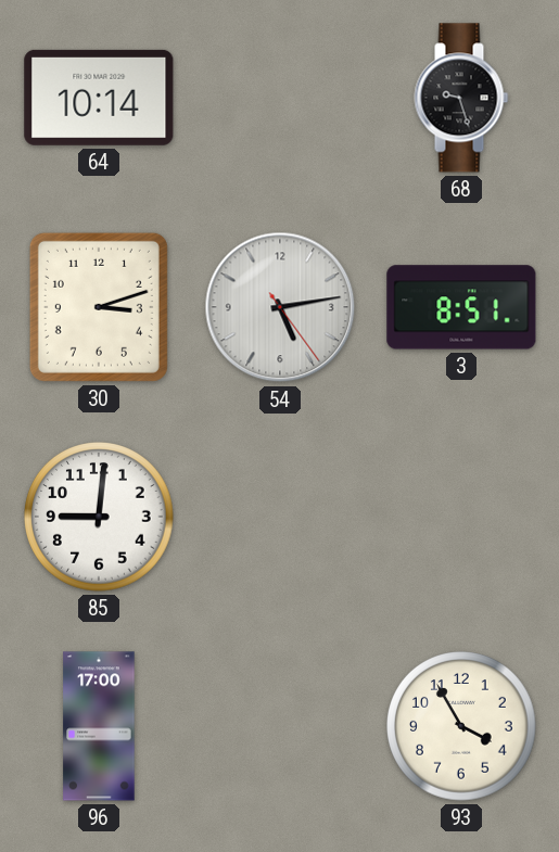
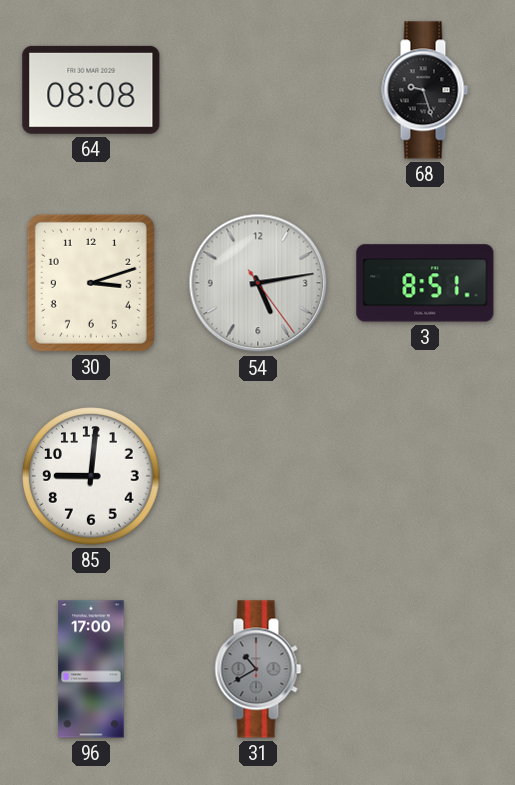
64: 10:14 -> 08:08 (91, 90)
31: none -> 10:40 (258, 669)
93: 3:55 -> none (461, 726)
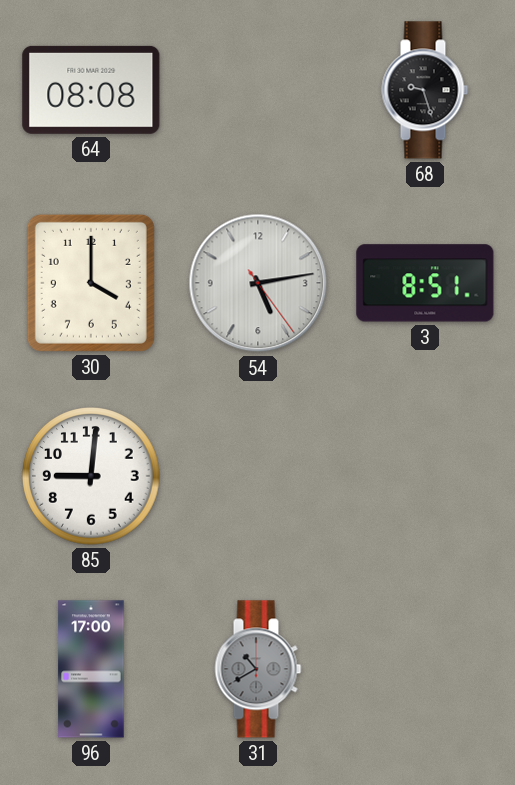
30: 3:12 -> 4:00 (91, 283)
